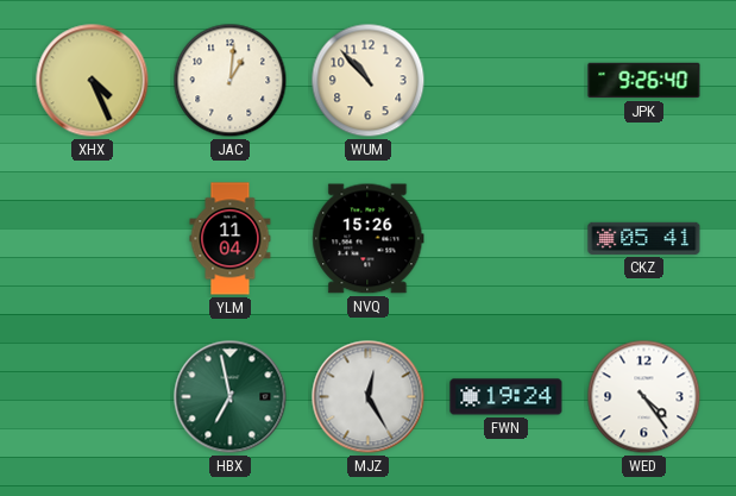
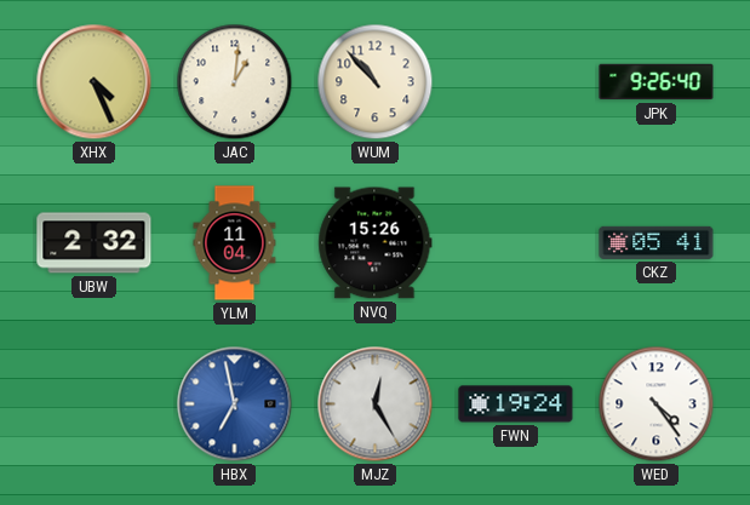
UBW: none -> 2:32 (95, 243)
HBX dial: green -> blue (235, 404)
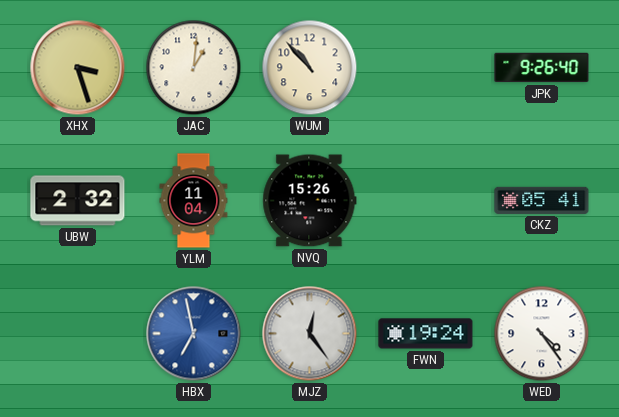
XHX: 4:26 -> 3:27 (78, 68)
MJZ: 12:25 -> 12:24 (310, 334)
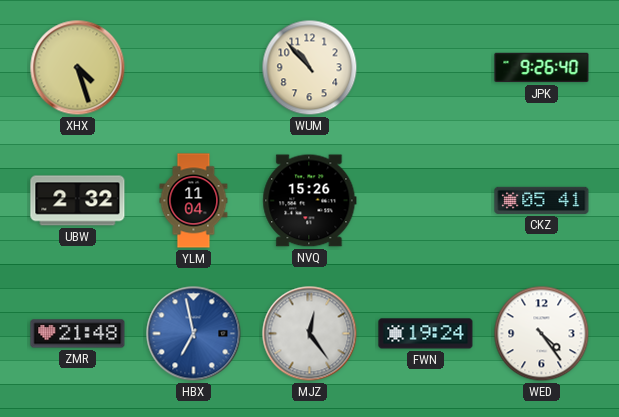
XHX: 3:27 -> 4:27 (78, 68)
JAC: 1:01 -> none (194, 68)
ZMR: none -> 21:48 (78, 334)
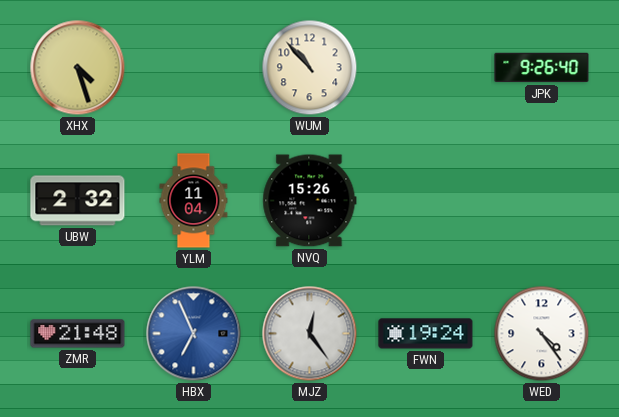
CKZ: 05:41 -> none (542, 200)
HBX: 6:58 -> 6:56 (194, 334)
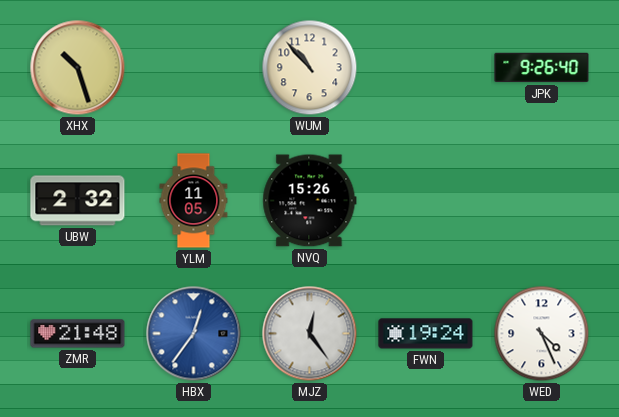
XHX: 4:27 -> 10:27 (78, 68)
YLM: 11:04 -> 11:05 (194, 201)
HBX: 6:56 -> 12:36 (194, 334)
WED: 4:24 -> 4:26 (542, 334)
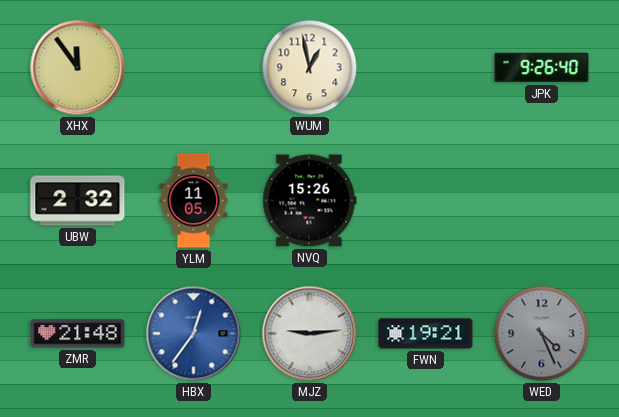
XHX: 10:27 -> 11:54 (78, 68)
WUM: 10:53 -> 12:58 (310, 68)
MJZ: 12:24 -> 9:14 (310, 334)
FWN: 19:24 -> 19:21 (426, 334)
WED dial: white -> grey (542, 334)
